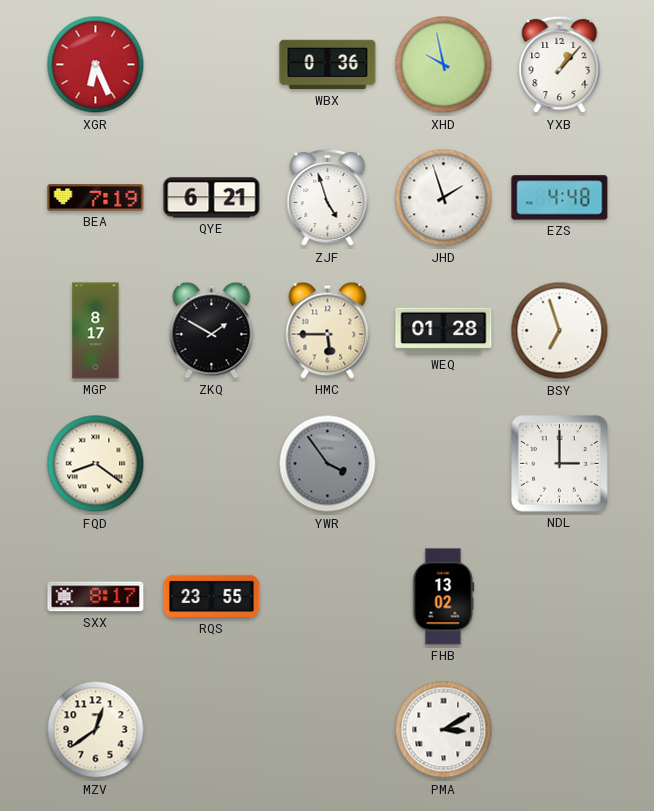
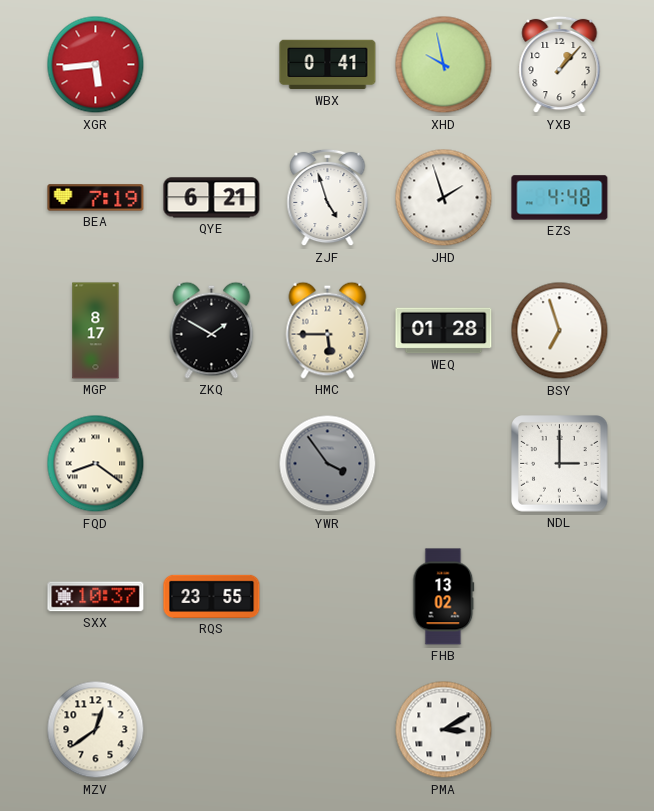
XGR: 6:26 -> 5:44 (96, 65)
WBX: 0:36 -> 0:41 (328, 65)
SXX: 8:17 -> 10:37 (96, 597)
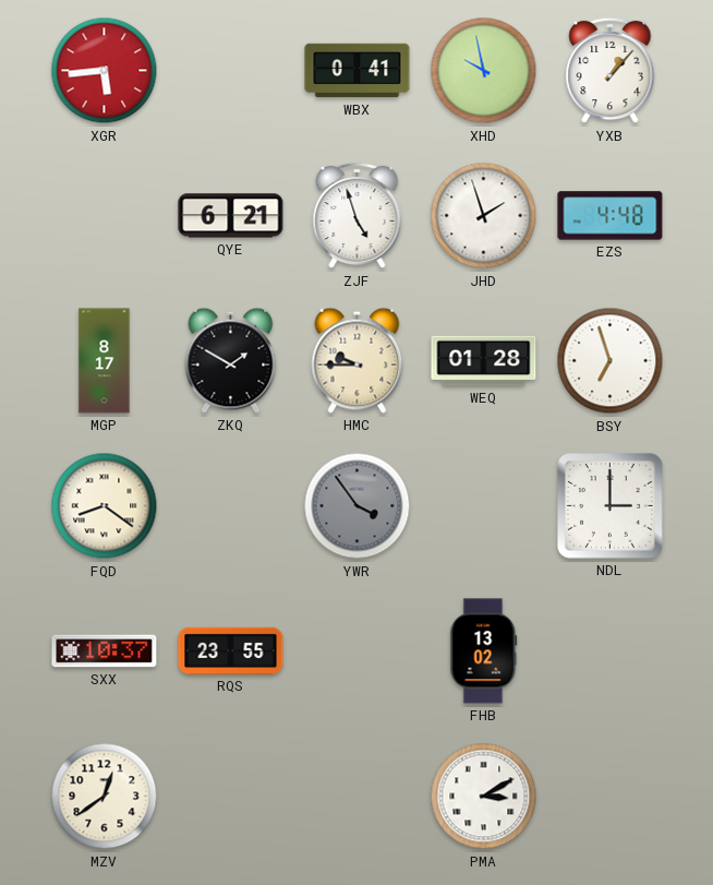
BEA: 7:19 -> none (96, 198)
HMC: 5:45 -> 9:45 (358, 360)
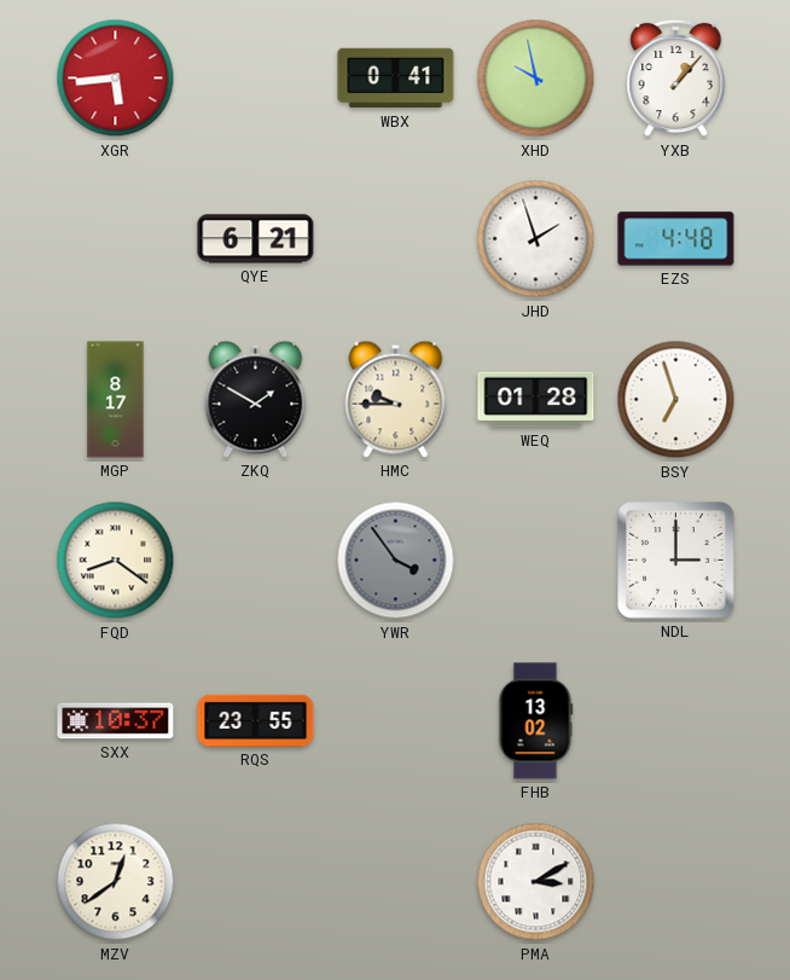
ZJF: 4:57 -> none (358, 216)
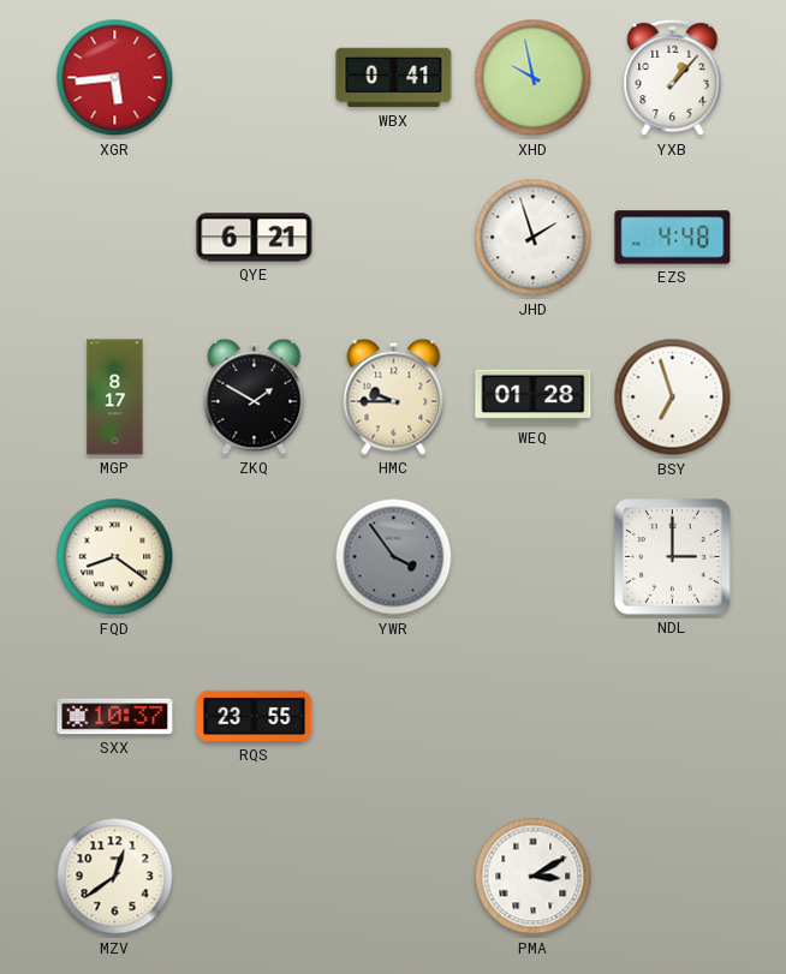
FHB: 13:02 -> none (536, 721)
